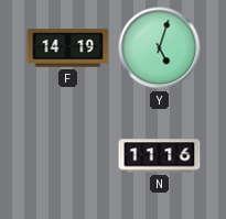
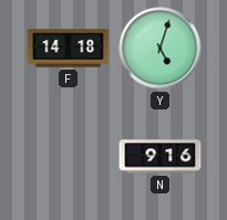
F: 14:19 -> 14:18 (69, 49)
N: 11:16 -> 9:16 (161, 157)
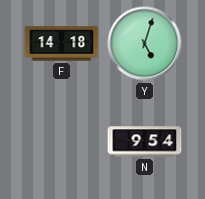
N: 9:16 -> 9:54 (145, 142)
